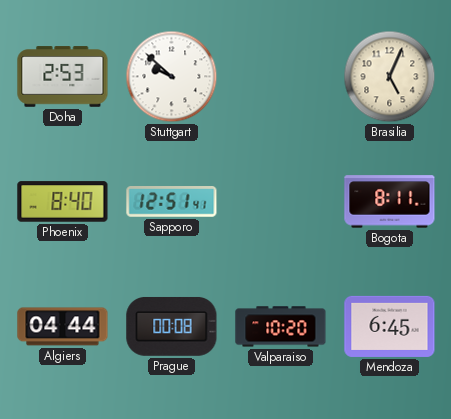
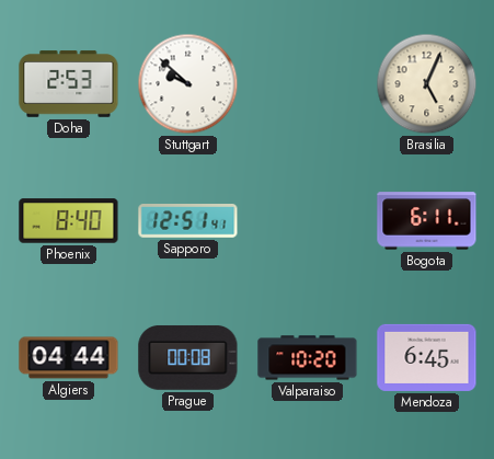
Bogota: 8:11 -> 6:11 (427, 221)
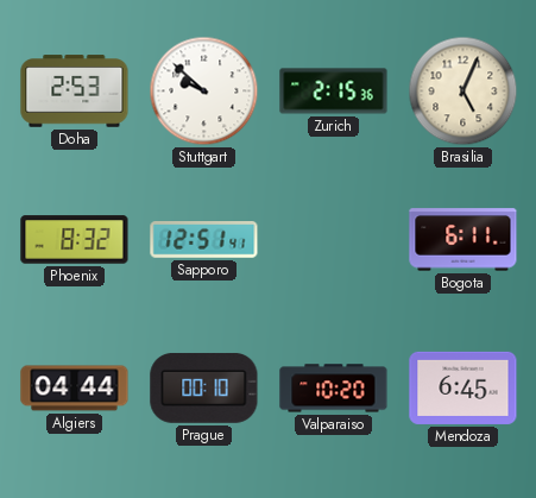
Zurich: none -> 2:15 (334, 92)
Phoenix: 8:40 -> 8:32 (75, 240)
Prague: 00:08 -> 00:10 (204, 387)
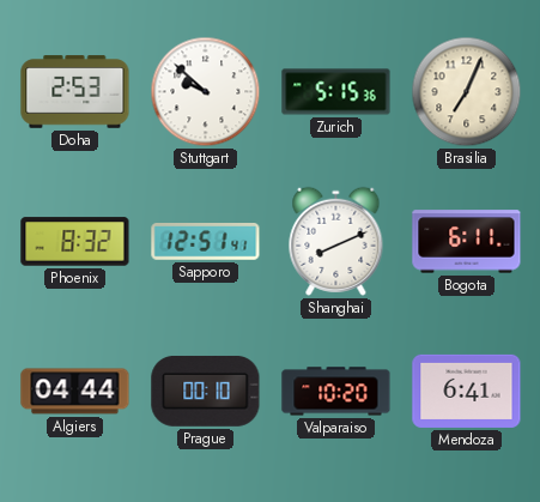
Zurich: 2:15 -> 5:15 (336, 92)
Brasilia: 5:04 -> 7:04 (467, 92)
Shanghai: none -> 8:11 (336, 241)
Mendoza: 6:45 -> 6:41 (467, 391)
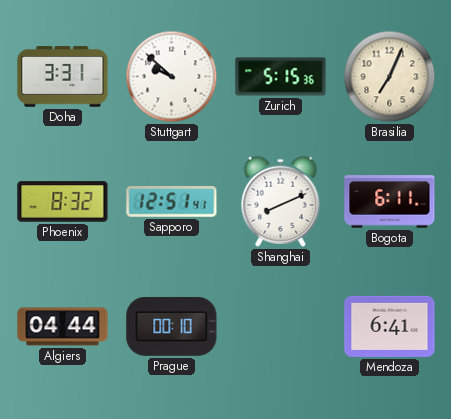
Doha: 2:53 -> 3:31 (63, 77)
Valparaiso: 10:20 -> none (336, 392)
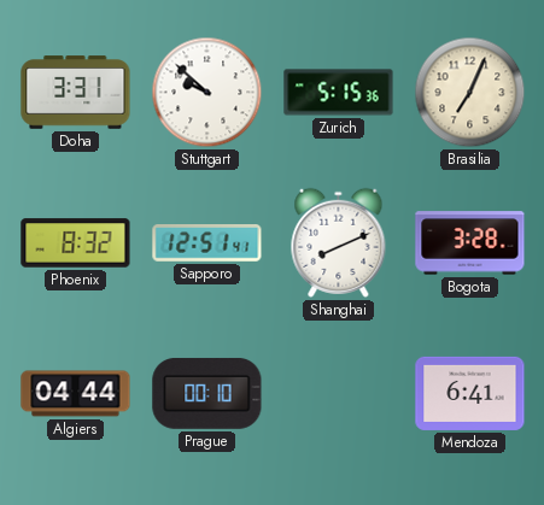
Bogota: 6:11 -> 3:28 (470, 243)
